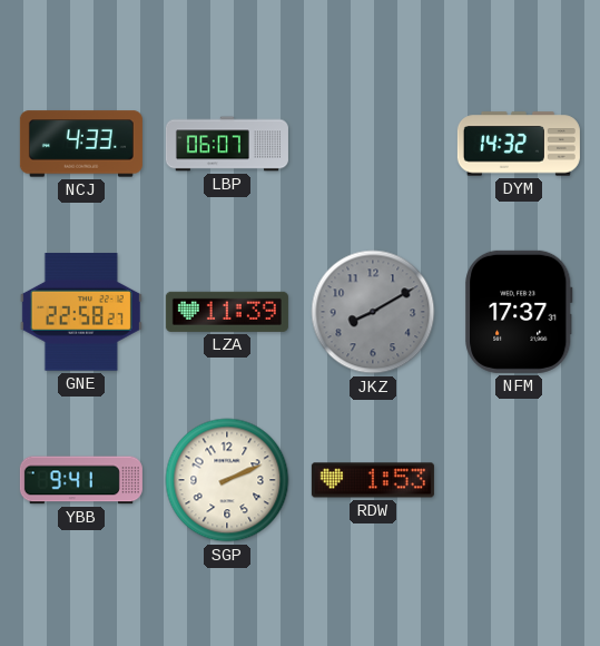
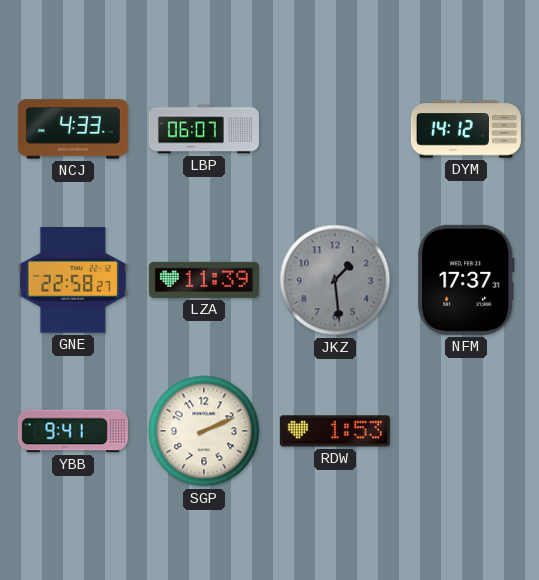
DYM: 14:32 -> 14:12 (466, 129)
JKZ: 8:10 -> 1:29 (335, 280)
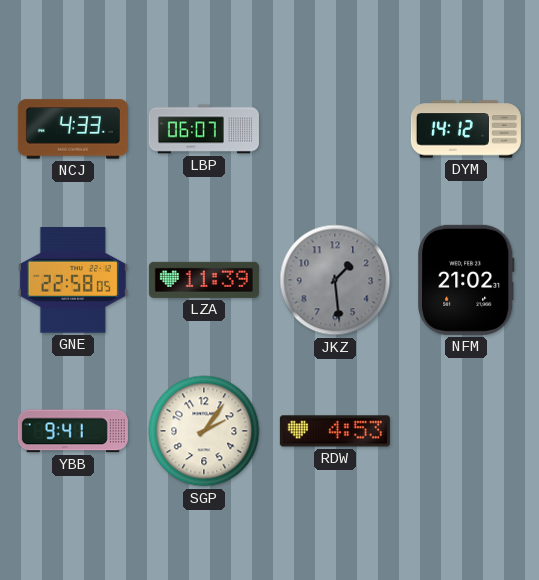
GNE: 22:58:27 -> 22:58:05 (73, 280)
NFM: 17:37 -> 21:02 (466, 280)
SGP: 2:11 -> 2:06 (204, 431)
RDW: 1:53 -> 4:53 (335, 431)
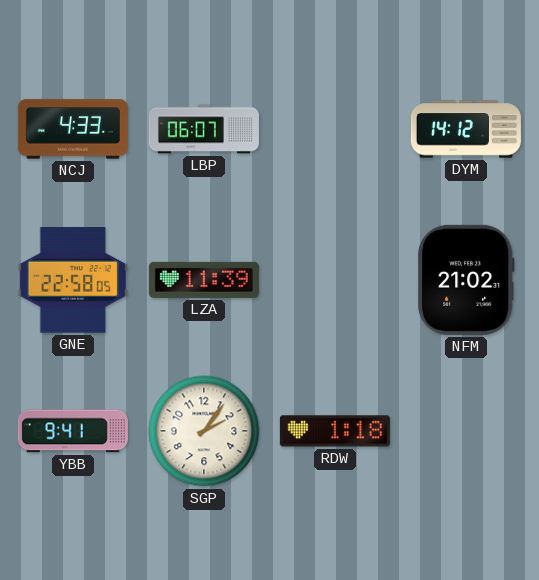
JKZ: 1:29 -> none (335, 280)
RDW: 4:53 -> 1:18 (335, 431)
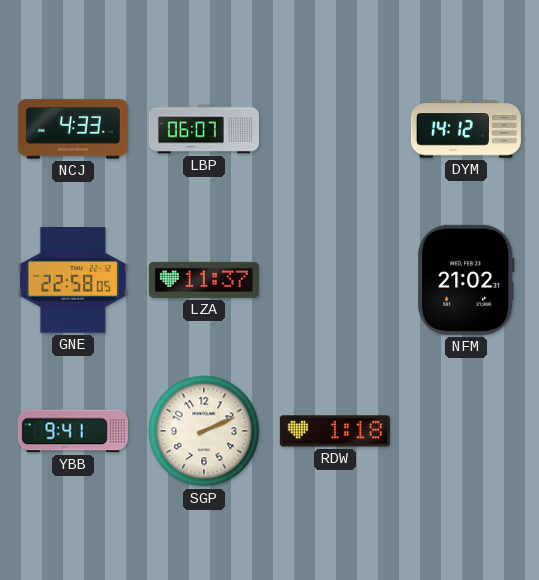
LZA: 11:39 -> 11:37 (204, 280)
SGP: 2:06 -> 2:11 (204, 431)
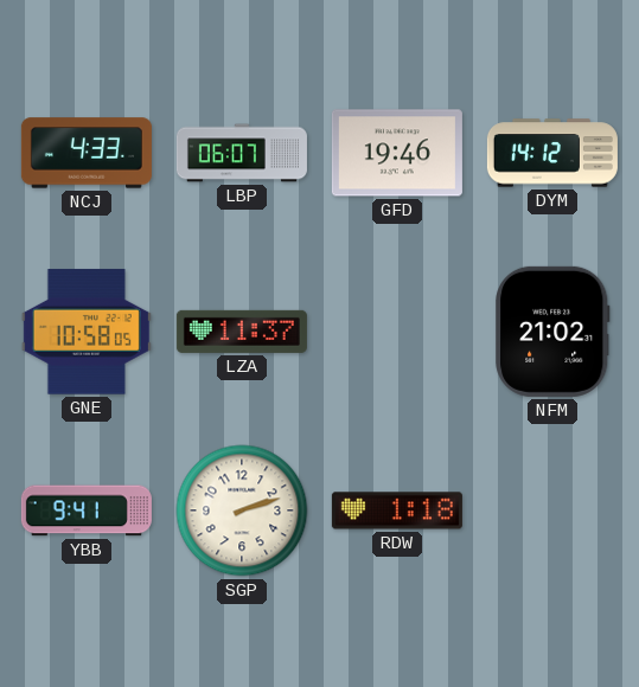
GFD: none -> 19:46 (397, 153)
GNE: 22:58 -> 10:58 (87, 332)
SGP: 2:11 -> 2:12 (242, 511)
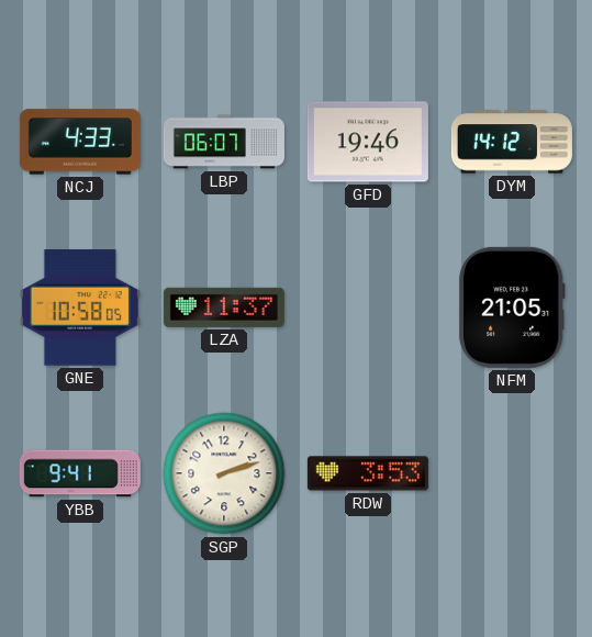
NFM: 21:02 -> 21:05 (512, 308)
RDW: 1:18 -> 3:53 (368, 473)
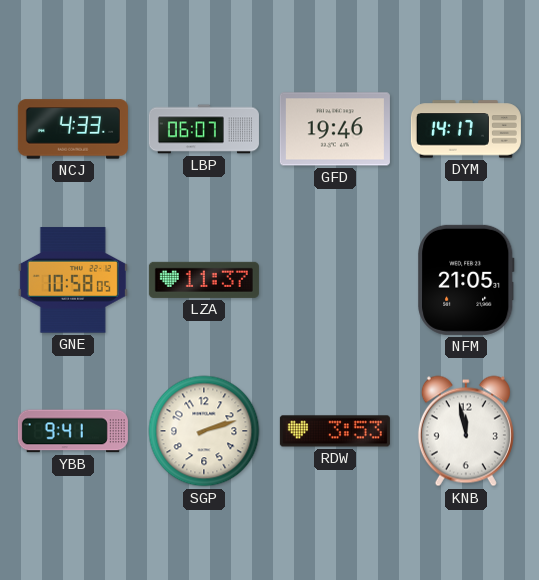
DYM: 14:12 -> 14:17 (466, 129)
KNB: none -> 11:58 (466, 431)
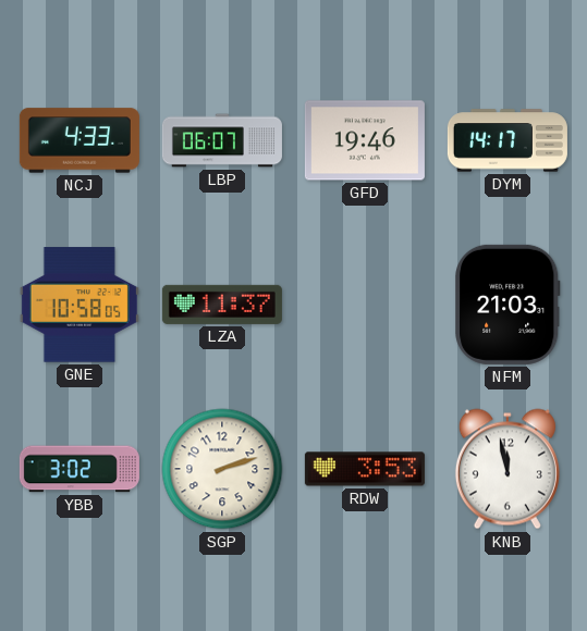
NFM: 21:05 -> 21:03 (507, 305)
YBB: 9:41 -> 3:02 (80, 469)
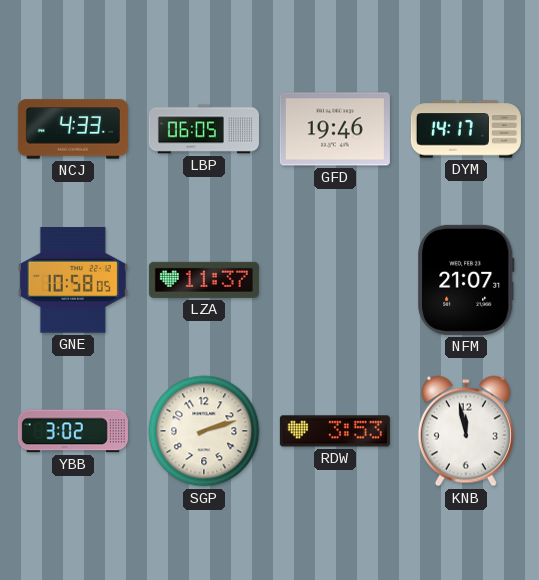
LBP: 06:07 -> 06:05 (204, 129)
NFM: 21:03 -> 21:07 (466, 280)
